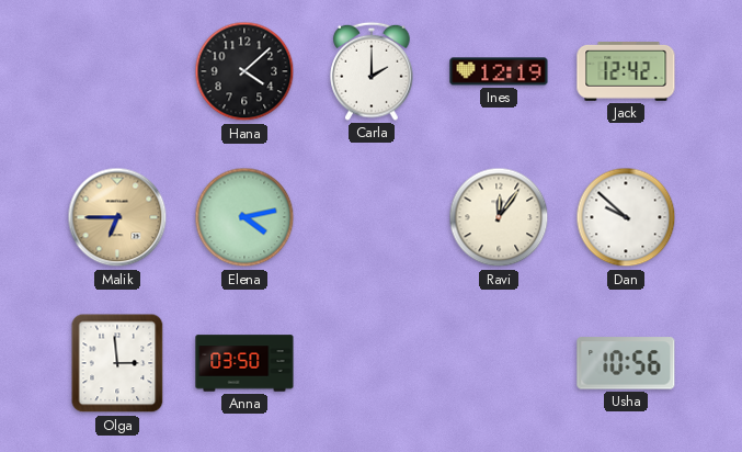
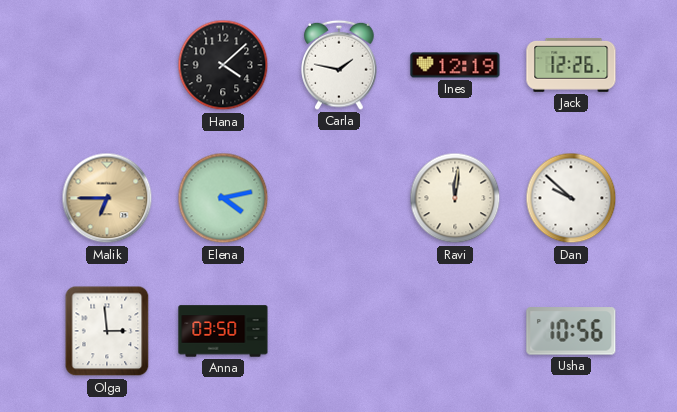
Carla: 2:00 -> 1:47 (339, 65)
Jack: 12:42 -> 12:26 (571, 66)
Ravi: 12:06 -> 12:01 (455, 198)
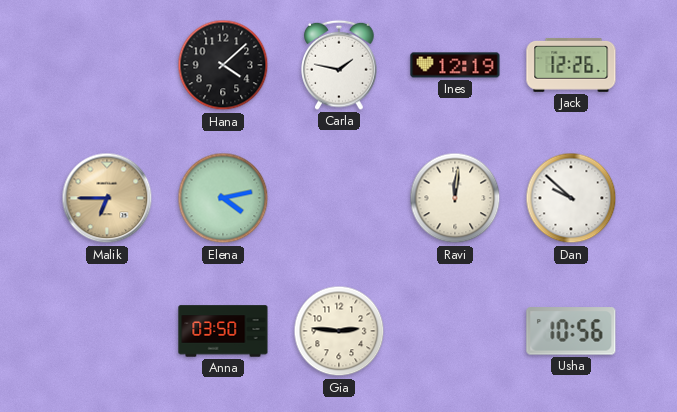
Olga: 2:59 -> none (107, 331)
Gia: none -> 2:46 (339, 331)
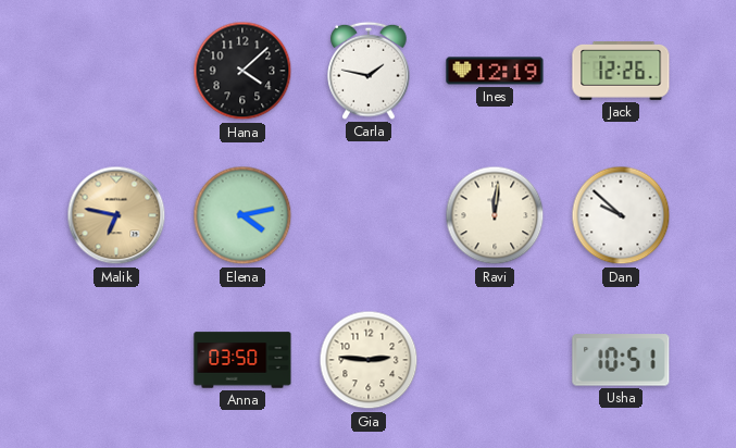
Malik: 6:45 -> 6:47 (116, 215)
Usha: 10:56 -> 10:51 (621, 360)
